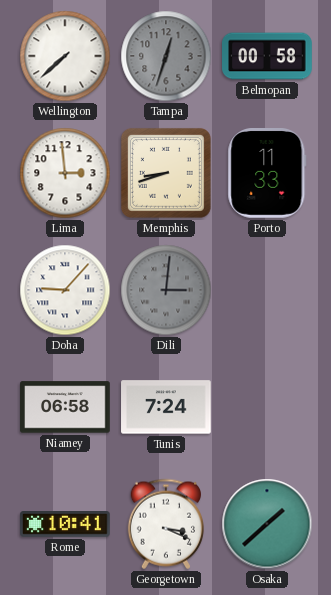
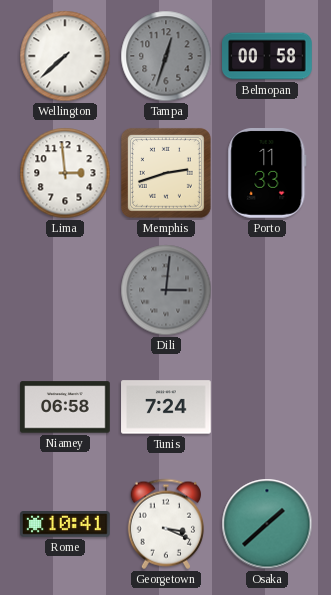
Memphis: 8:42 -> 2:42 (166, 173)
Doha: 9:07 -> none (65, 290)
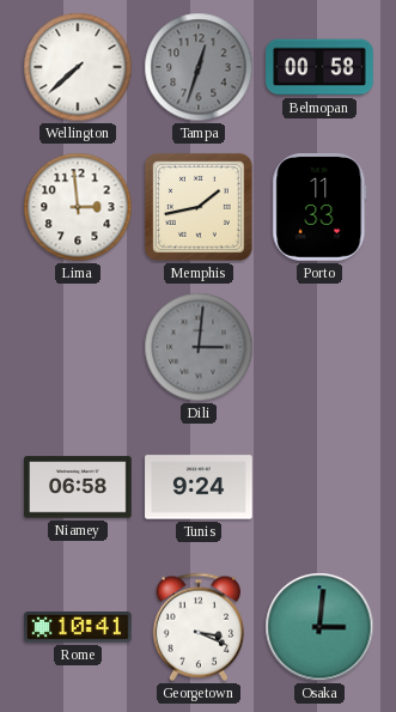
Memphis: 2:42 -> 1:43 (199, 207)
Tunis: 7:24 -> 9:24 (199, 487)
Osaka: 1:38 -> 3:01 (319, 627)
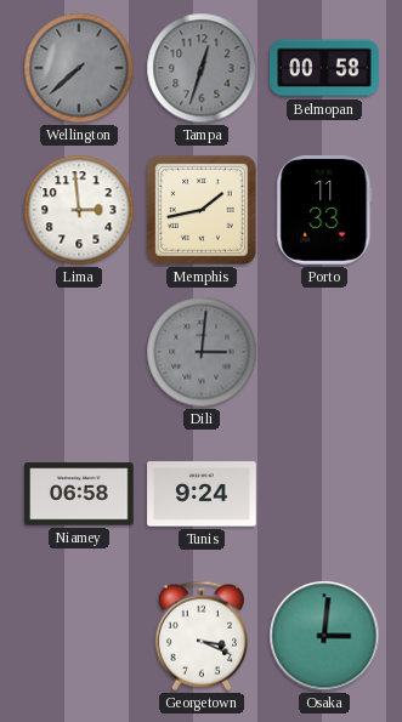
Wellington dial: white -> grey (79, 68)
Rome: 10:41 -> none (78, 628)
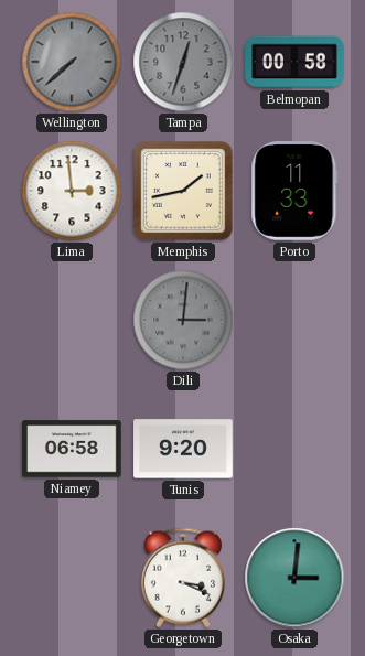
Tunis: 9:24 -> 9:20 (183, 449)
